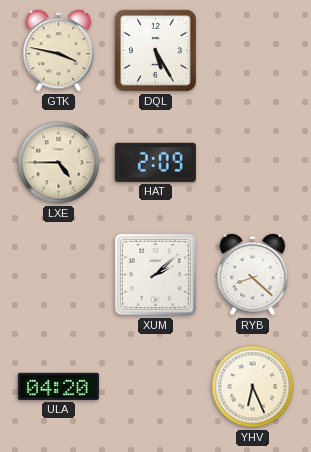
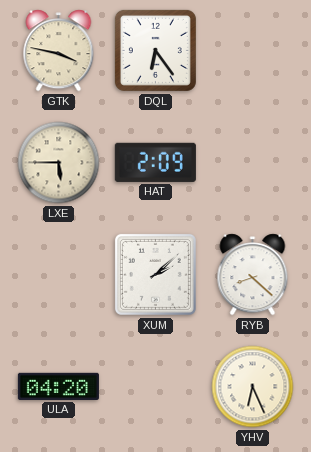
DQL: 5:25 -> 6:24 (155, 50)
LXE: 4:45 -> 5:45 (59, 163)
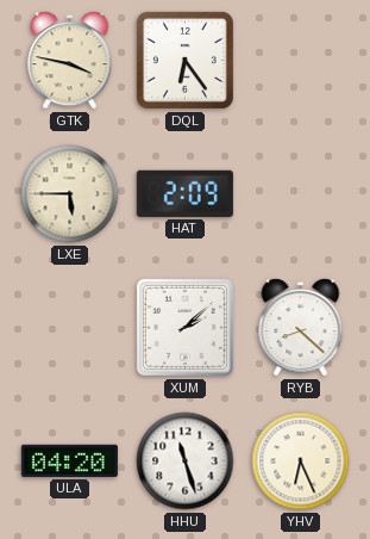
HHU: none -> 11:27 (186, 461)
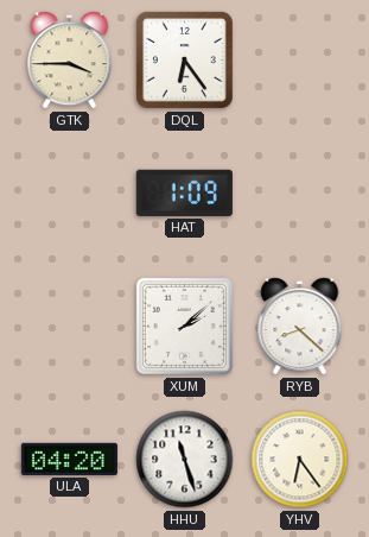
GTK: 3:47 -> 3:45 (70, 61)
LXE: 5:45 -> none (70, 194)
HAT: 2:09 -> 1:09 (184, 192)
YHV: 6:26 -> 6:24 (300, 460)
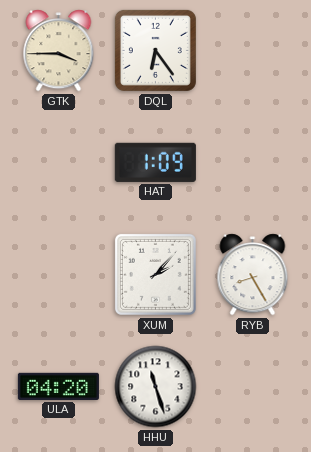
XUM: 2:08 -> 2:07 (155, 274)
RYB: 8:22 -> 8:25 (253, 275)
YHV: 6:24 -> none (300, 460)
